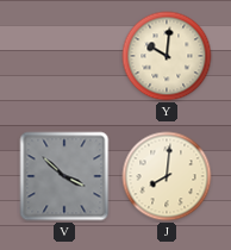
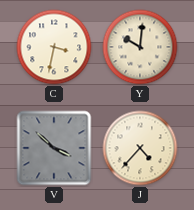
C: none -> 3:32 (54, 47)
J: 8:01 -> 4:37 (140, 148)
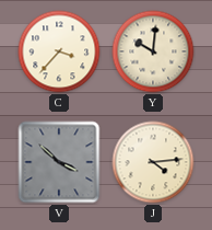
C: 3:32 -> 3:37 (59, 51)
J: 4:37 -> 4:14 (153, 162)
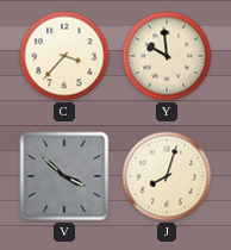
Y: 10:01 -> 9:59 (167, 56)
J: 4:14 -> 8:03 (167, 176)
